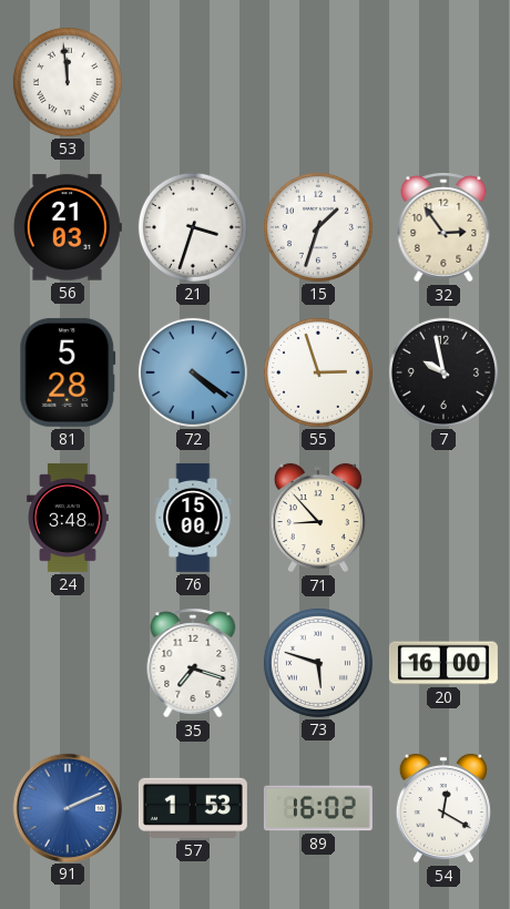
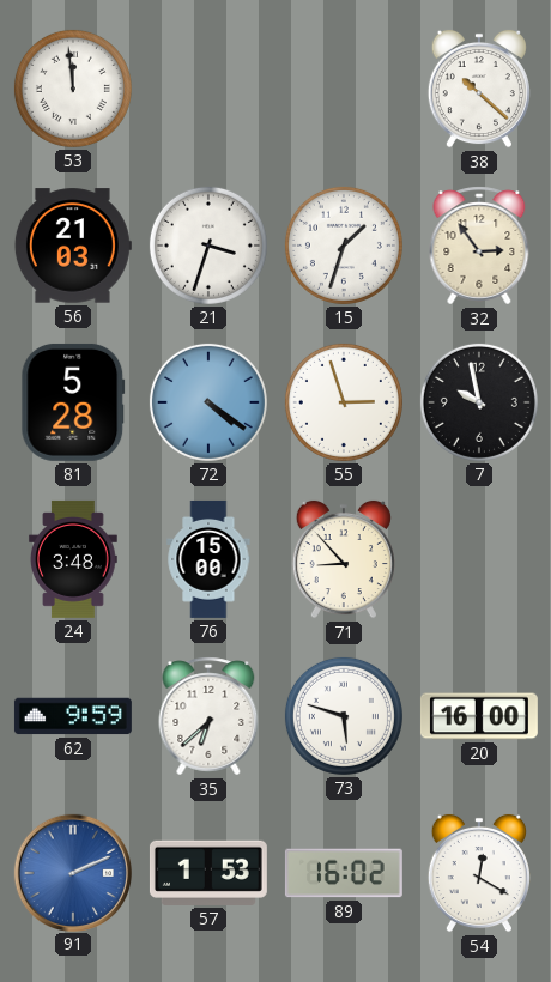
38: none -> 10:22 (479, 89)
62: none -> 9:59 (73, 716)
35: 7:18 -> 6:38 (208, 716)
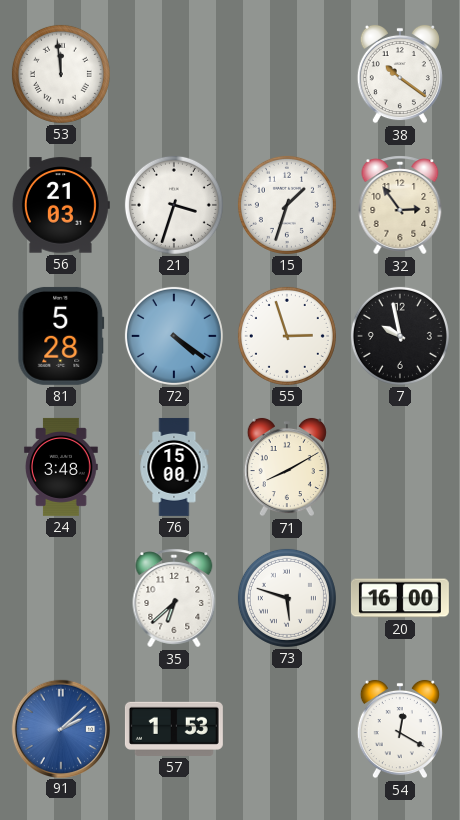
38: 10:22 -> 10:21 (400, 74)
71: 8:53 -> 8:10 (287, 467)
62: 9:59 -> none (73, 716)
91: 2:11 -> 2:08 (60, 728)
89: 16:02 -> none (344, 873)
